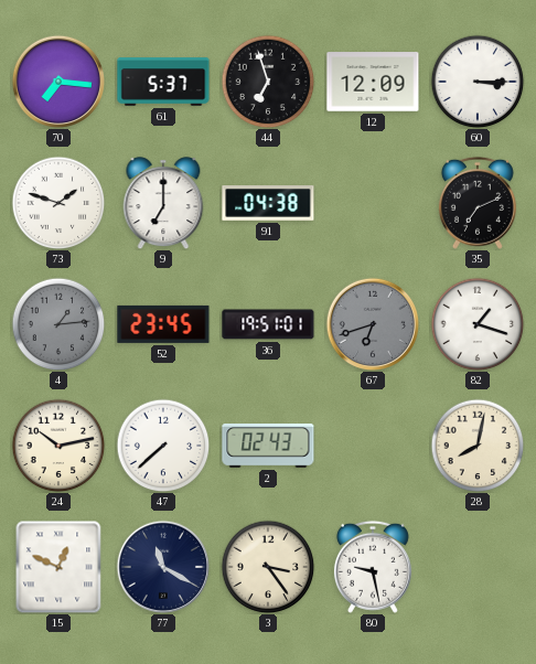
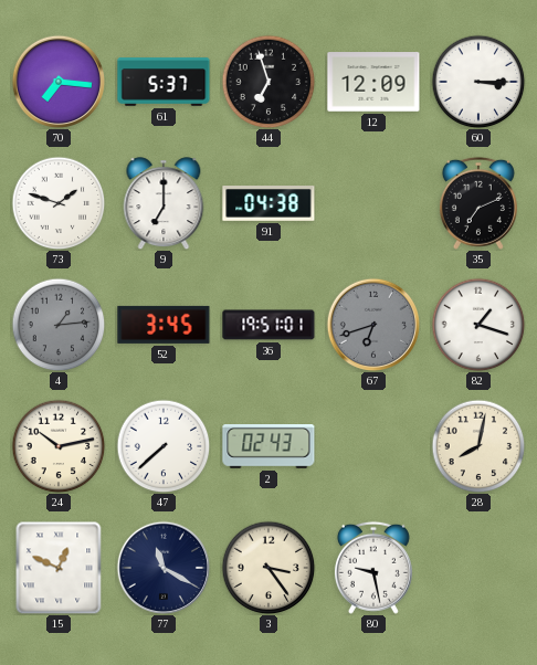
52: 23:45 -> 3:45 (164, 325)
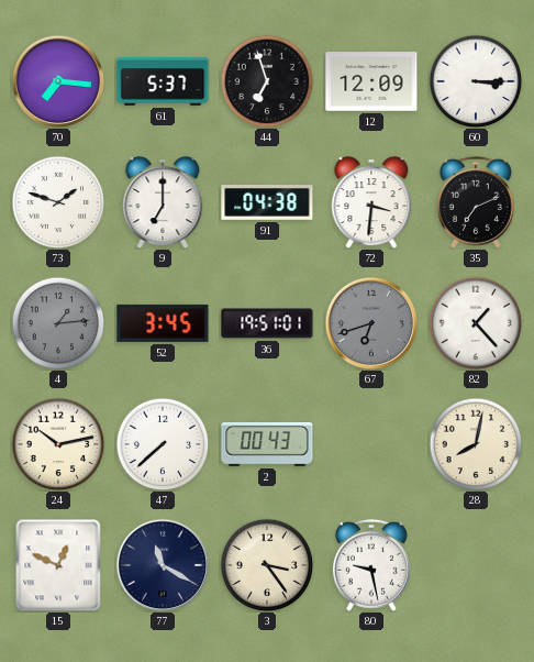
72: none -> 3:31 (371, 202)
82: 1:18 -> 1:23 (476, 323)
2: 02:43 -> 00:43 (267, 445)
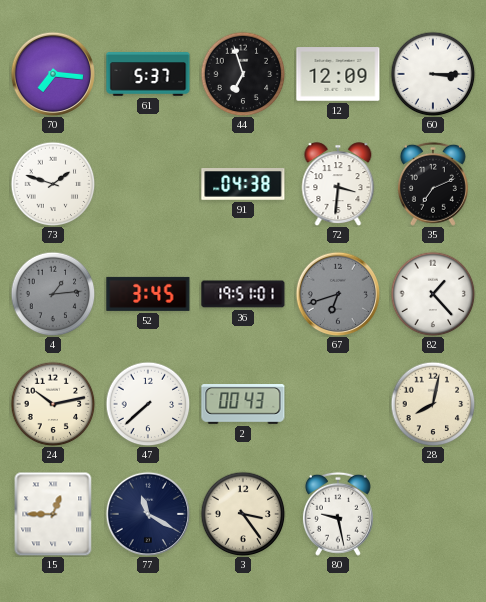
9: 7:00 -> none (163, 202)
15: 12:49 -> 12:45 (53, 514)
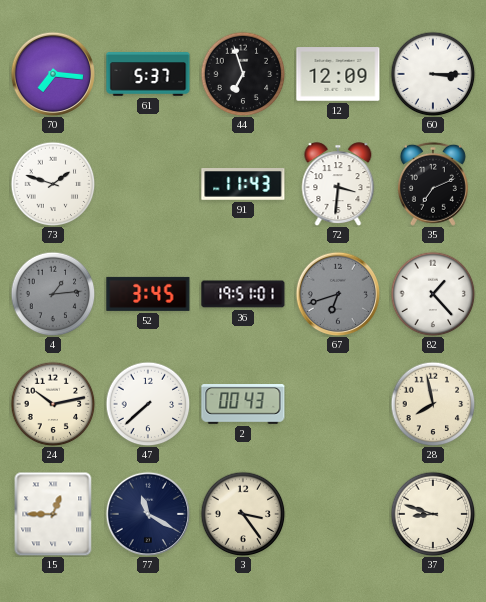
91: 04:38 -> 11:43 (243, 185)
28: 8:02 -> 7:58 (433, 404)
80: 9:28 -> none (338, 514)
37: none -> 8:48 (433, 514)
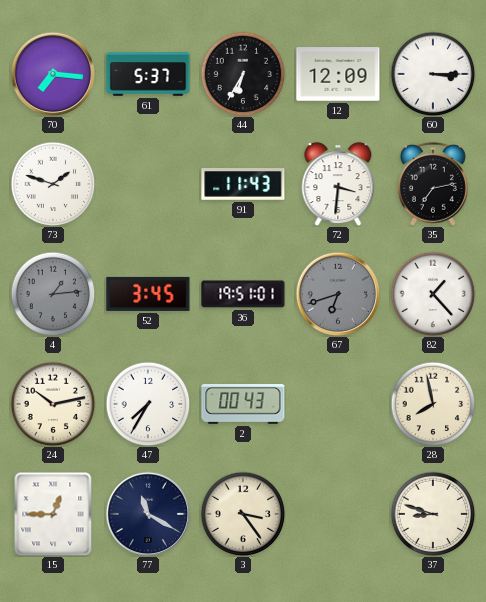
44: 6:57 -> 6:35 (243, 74)
35: 7:11 -> 7:13 (433, 184)
47: 7:38 -> 7:35 (148, 404)
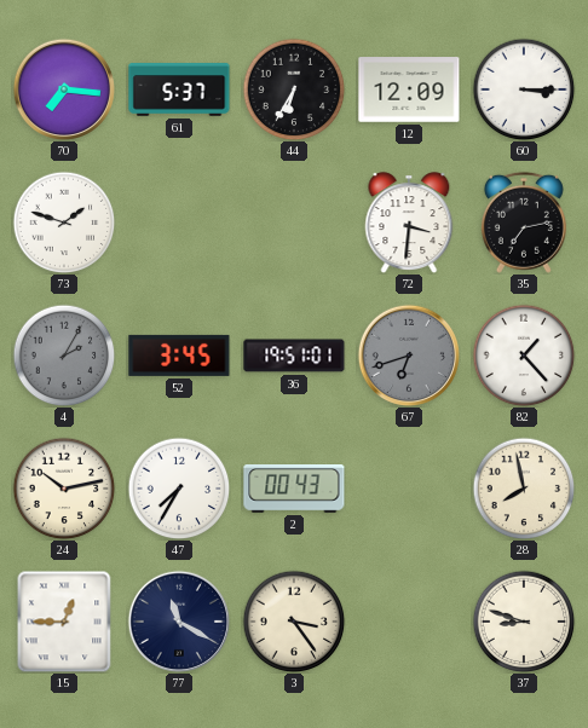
91: 11:43 -> none (243, 185)
4: 1:14 -> 2:05 (64, 356)
